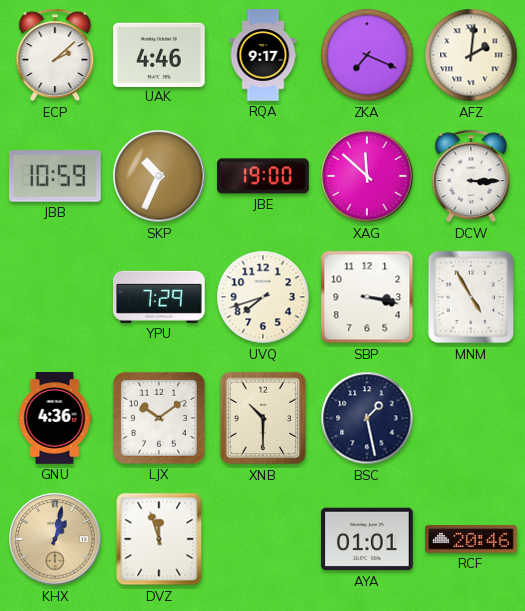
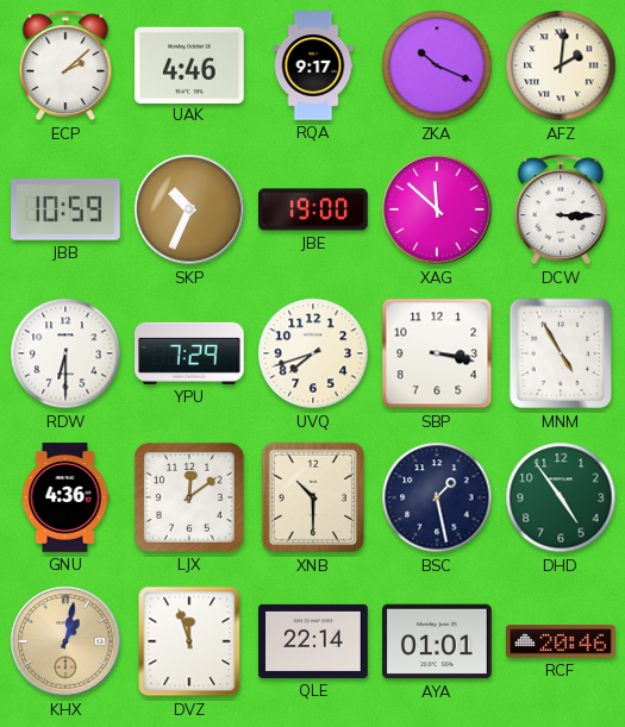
ZKA: 7:19 -> 10:19 (437, 65)
RDW: none -> 6:30 (65, 353)
LJX: 10:09 -> 12:09 (189, 497)
DHD: none -> 4:54 (561, 497)
QLE: none -> 22:14 (313, 641)
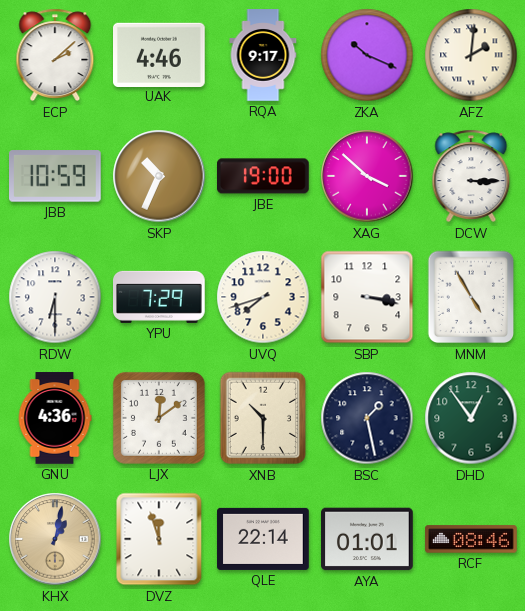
XAG: 11:52 -> 3:52 (367, 176)
DHD: 4:54 -> 12:54 (471, 418)
RCF: 20:46 -> 08:46 (471, 539)
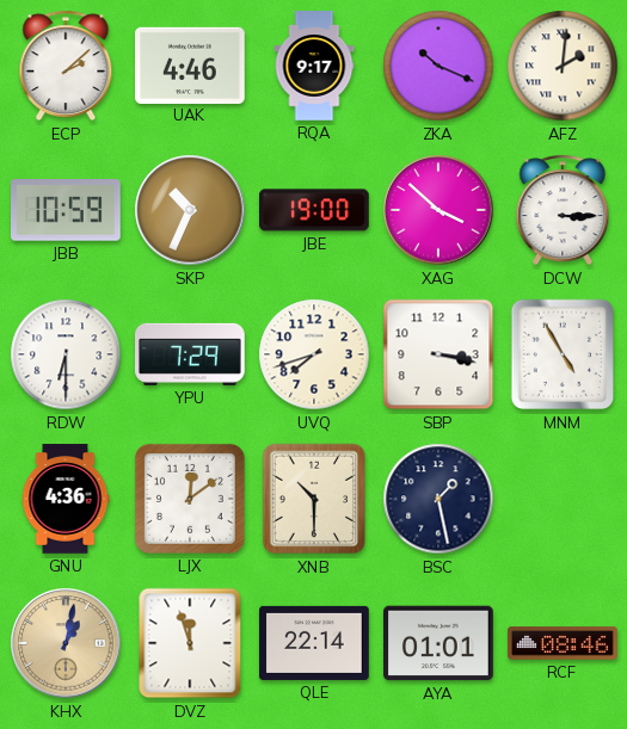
DHD: 12:54 -> none (471, 418)
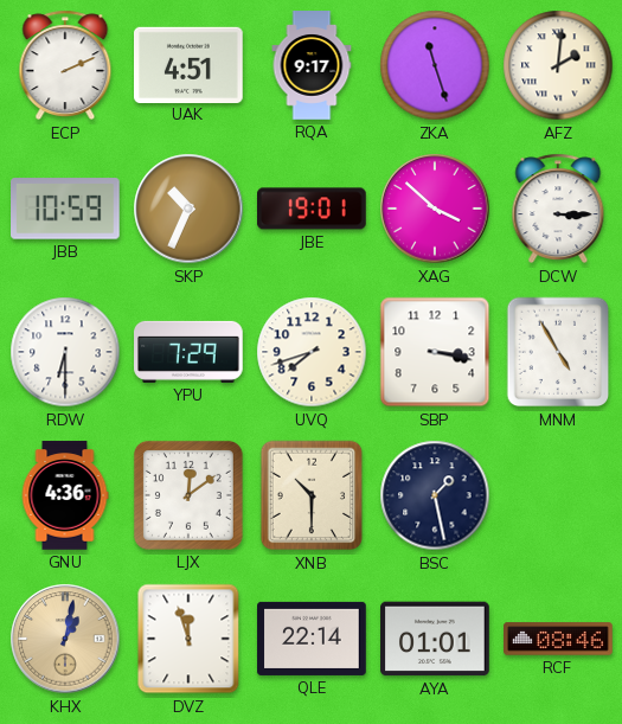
ECP: 2:08 -> 2:11 (65, 65)
UAK: 4:46 -> 4:51 (190, 64)
ZKA: 10:19 -> 11:27 (435, 65)
JBE: 19:00 -> 19:01 (313, 209)
